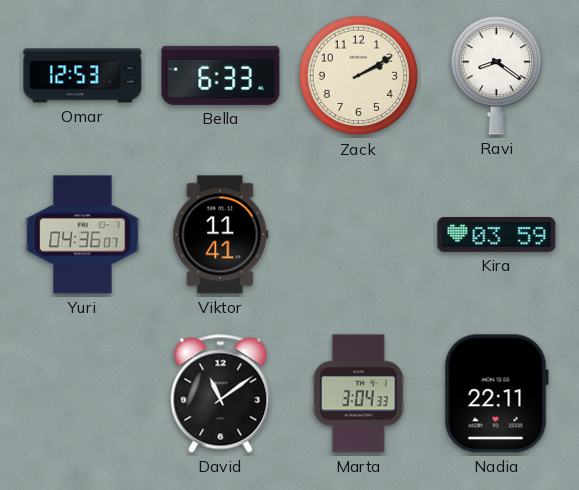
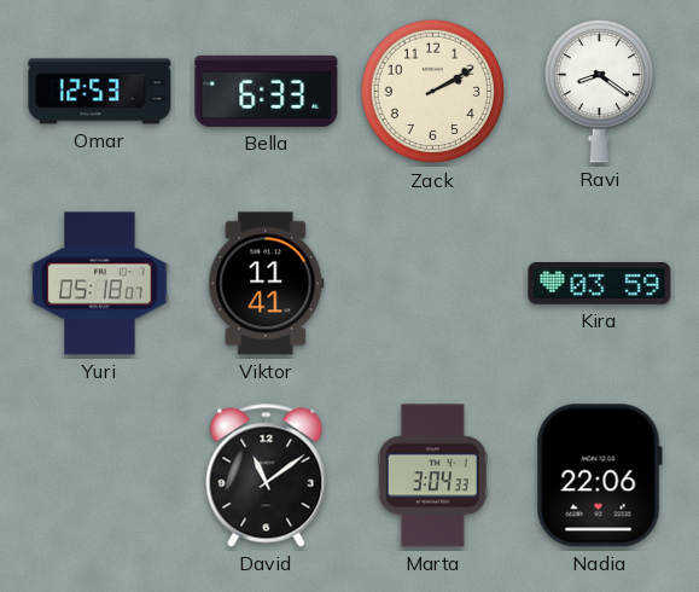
Yuri: 04:36 -> 05:18 (100, 284)
Nadia: 22:11 -> 22:06 (599, 476)
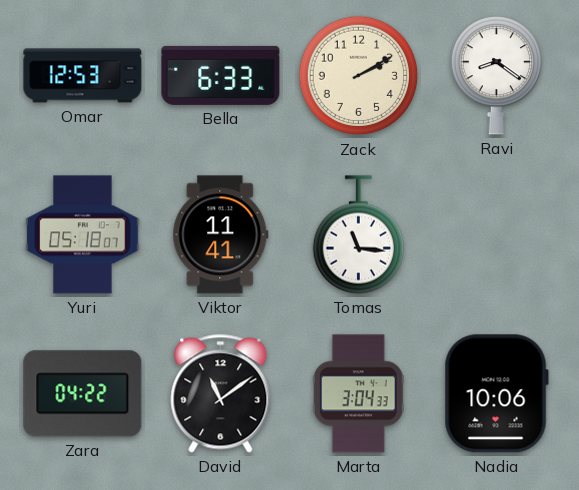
Tomas: none -> 11:16 (358, 235)
Kira: 03:59 -> none (600, 284)
Zara: none -> 04:22 (83, 394)
Nadia: 22:06 -> 10:06 (496, 394)
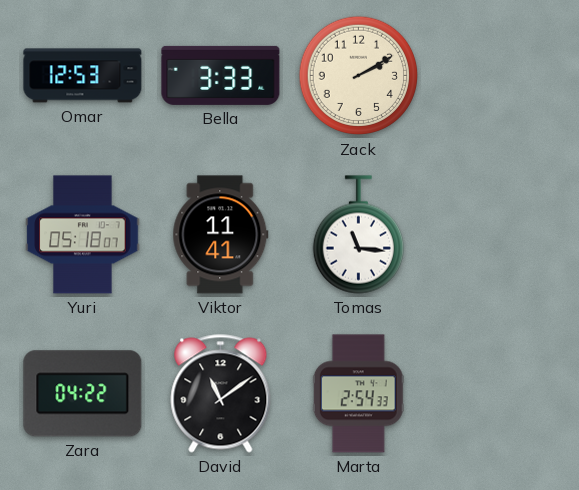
Bella: 6:33 -> 3:33 (221, 75)
Ravi: 8:21 -> none (496, 76)
Marta: 3:04 -> 2:54 (358, 394)
Nadia: 10:06 -> none (496, 394)
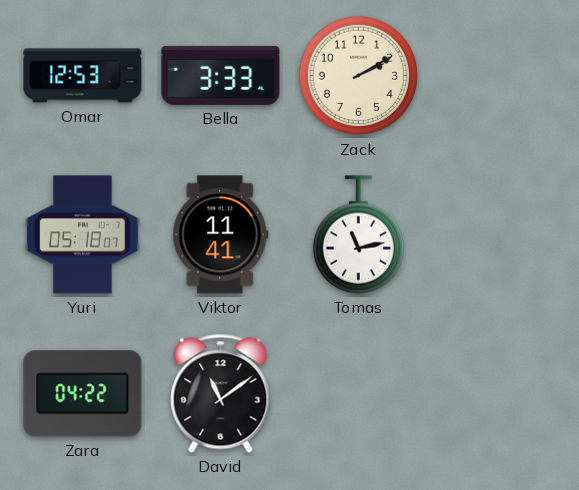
Tomas: 11:16 -> 11:13 (358, 235)
Marta: 2:54 -> none (358, 394)
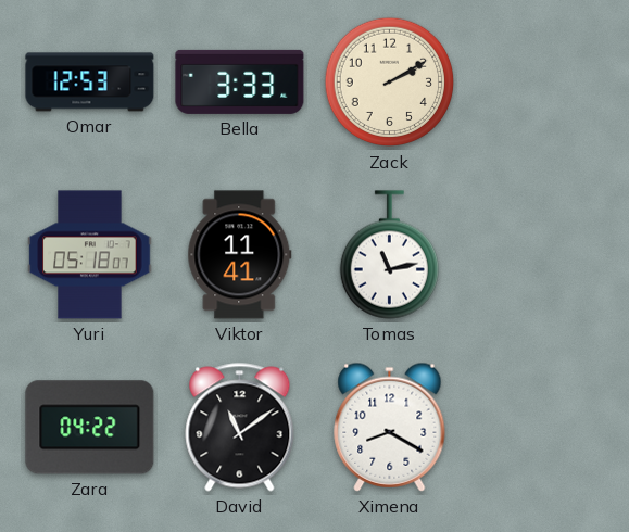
Ximena: none -> 8:20 (390, 427)
